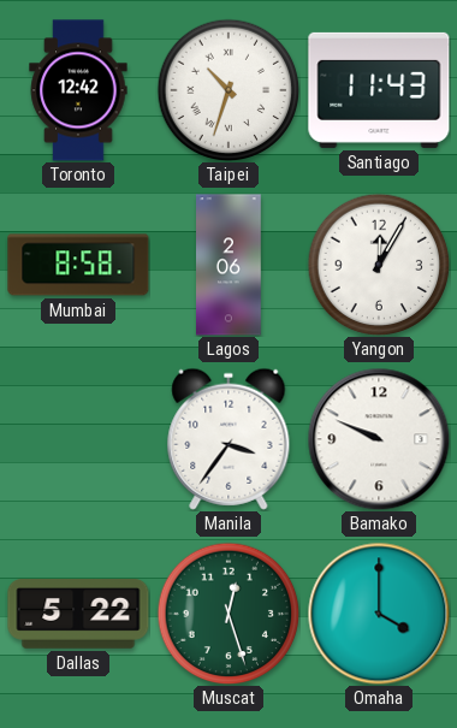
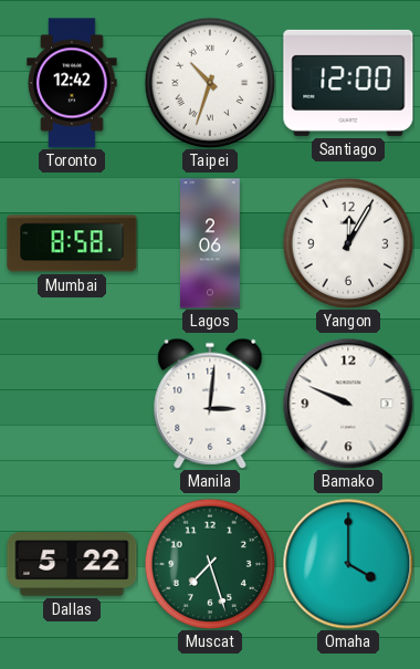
Santiago: 11:43 -> 12:00 (348, 83)
Manila: 3:36 -> 3:01 (210, 404)
Muscat: 12:27 -> 7:27 (210, 564)
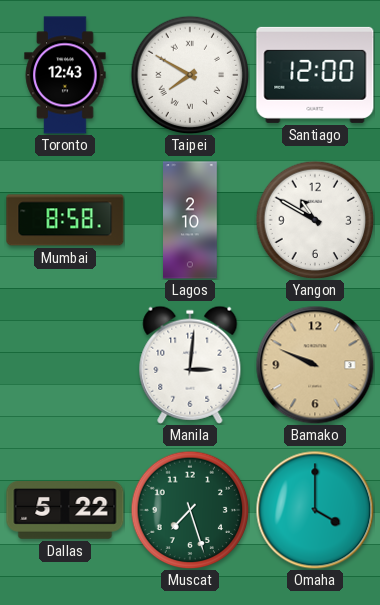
Toronto: 12:42 -> 12:43 (65, 75)
Taipei: 10:33 -> 7:50 (190, 75)
Lagos: 2:06 -> 2:10 (190, 220)
Yangon: 12:05 -> 10:50 (315, 220)
Bamako dial: white -> champagne (315, 365)
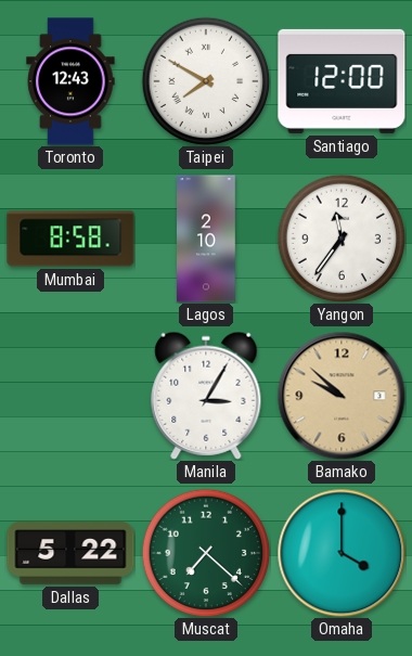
Yangon: 10:50 -> 11:36 (342, 239)
Manila: 3:01 -> 3:05 (206, 396)
Bamako: 9:49 -> 9:52 (342, 396)
Muscat: 7:27 -> 7:22 (206, 553)
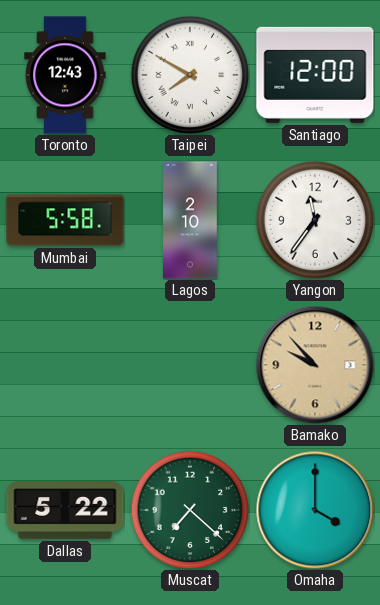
Mumbai: 8:58 -> 5:58 (65, 220)
Manila: 3:05 -> none (206, 396)
Bamako: 9:52 -> 9:53 (315, 365)
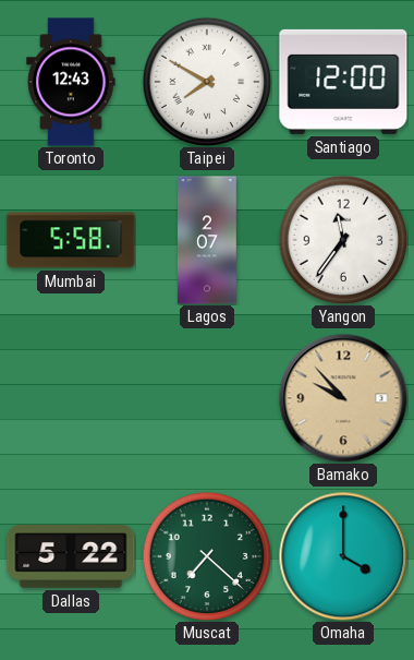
Lagos: 2:10 -> 2:07 (207, 240)
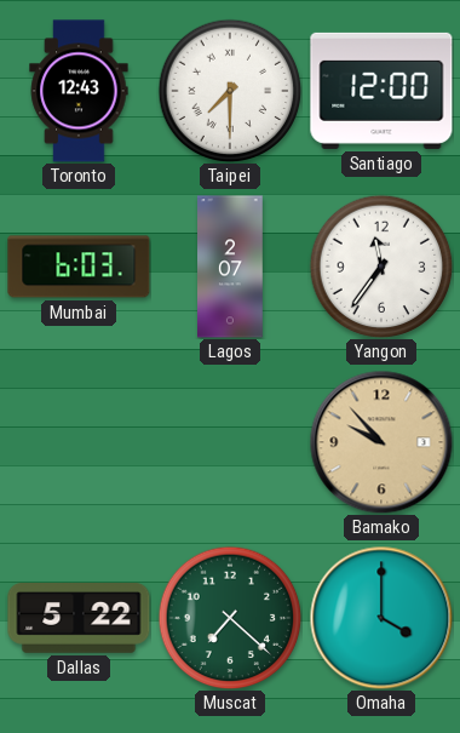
Taipei: 7:50 -> 7:30 (230, 91)
Mumbai: 5:58 -> 6:03 (79, 267)
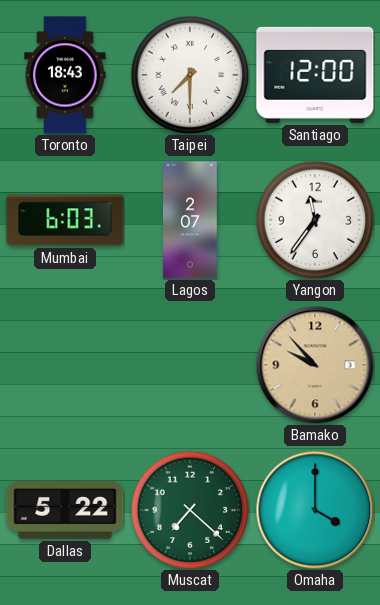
Toronto: 12:43 -> 18:43 (65, 75)
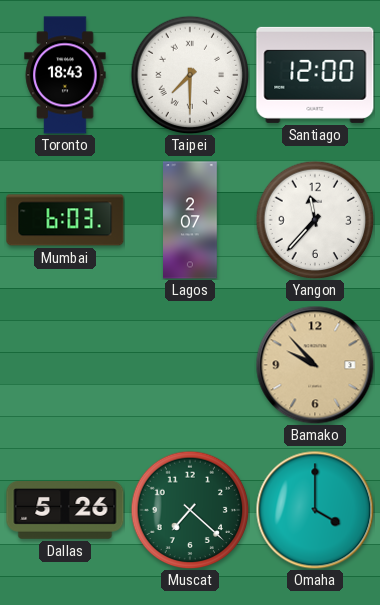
Yangon: 11:36 -> 11:37 (315, 220)
Dallas: 5:22 -> 5:26 (65, 510)
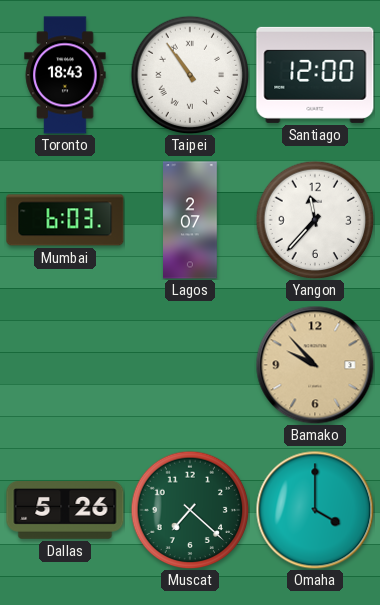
Taipei: 7:30 -> 10:54 (190, 75)
